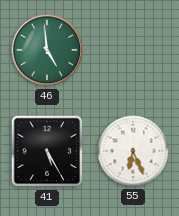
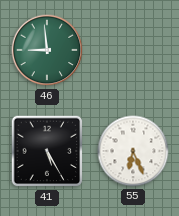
46: 4:59 -> 8:59 (47, 50)
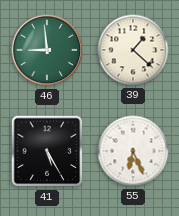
39: none -> 1:22 (133, 50)
